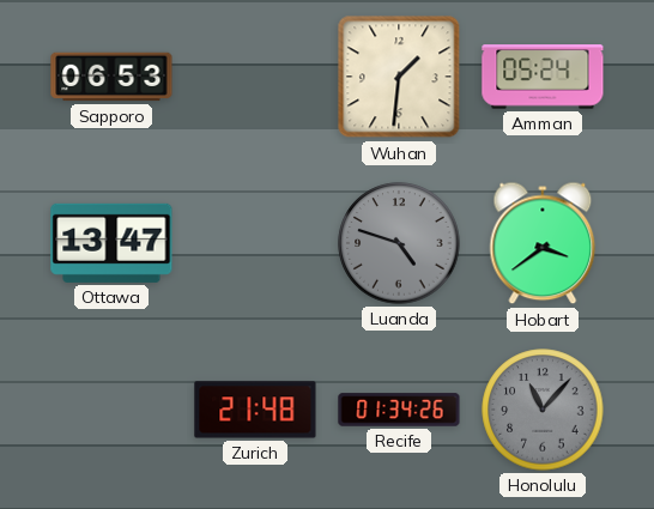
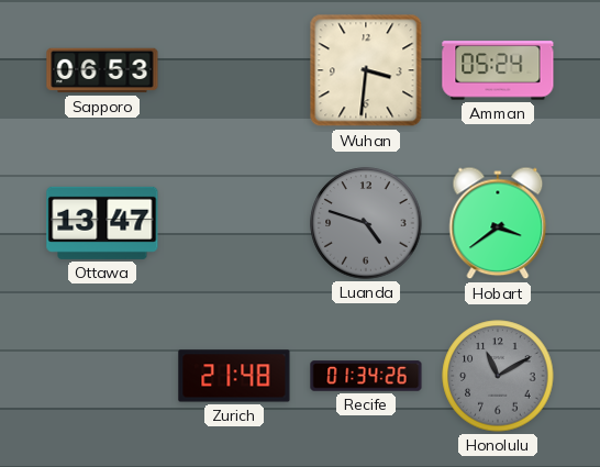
Wuhan: 1:31 -> 3:31 (366, 70)
Honolulu: 11:07 -> 11:10 (498, 376)
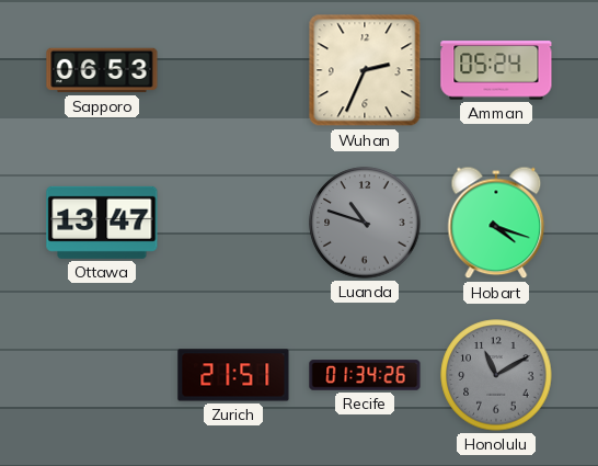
Wuhan: 3:31 -> 2:34 (365, 70)
Luanda: 4:48 -> 10:48 (365, 223)
Hobart: 3:39 -> 4:18 (496, 223)
Zurich: 21:48 -> 21:51 (233, 375)
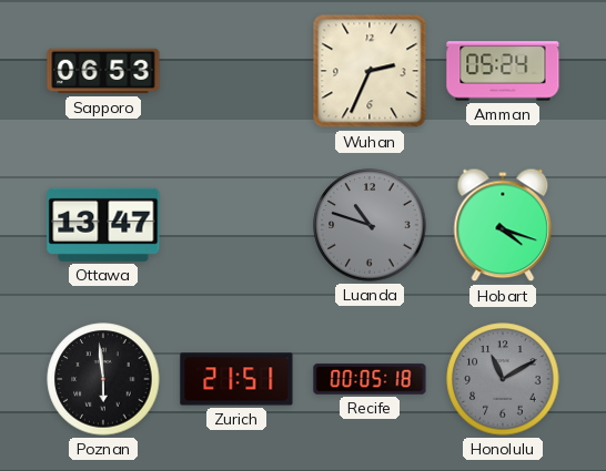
Poznan: none -> 5:59 (103, 379)
Recife: 01:34 -> 00:05 (370, 379)
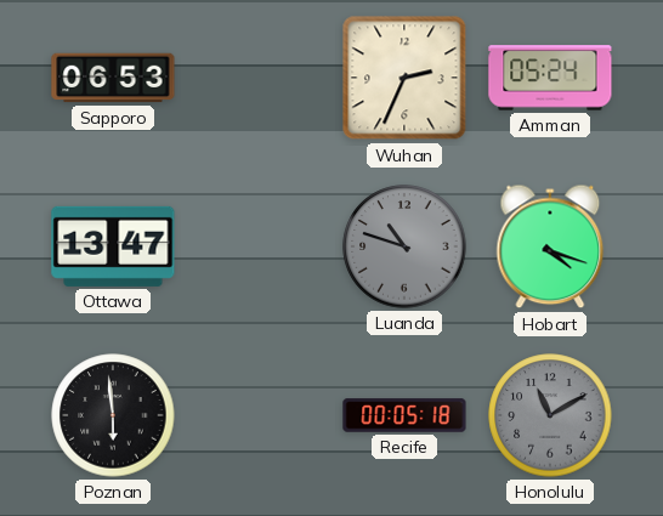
Zurich: 21:51 -> none (236, 379)
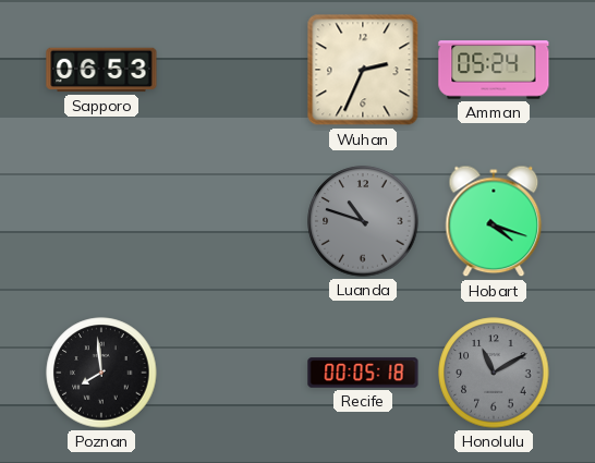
Ottawa: 13:47 -> none (113, 246)
Poznan: 5:59 -> 7:59 (101, 373)
